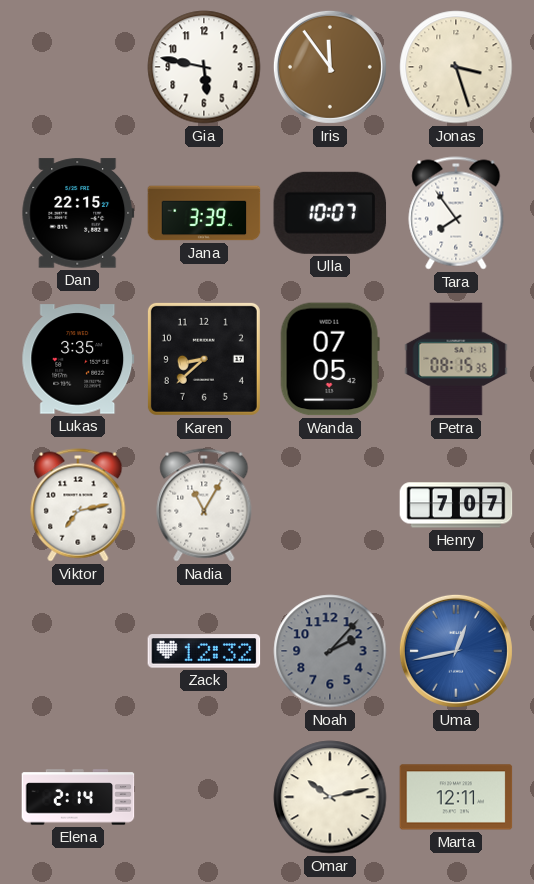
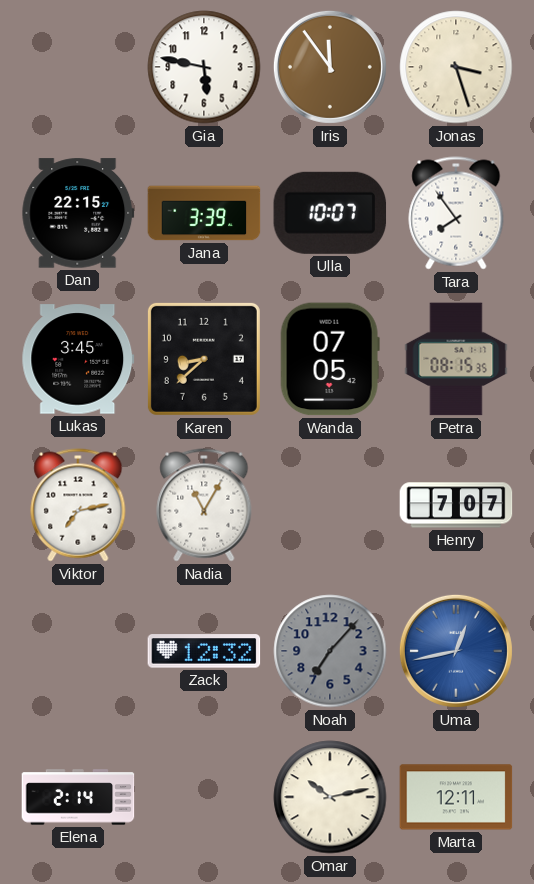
Lukas: 3:35 -> 3:45 (78, 359)
Noah: 2:07 -> 7:07 (330, 651)
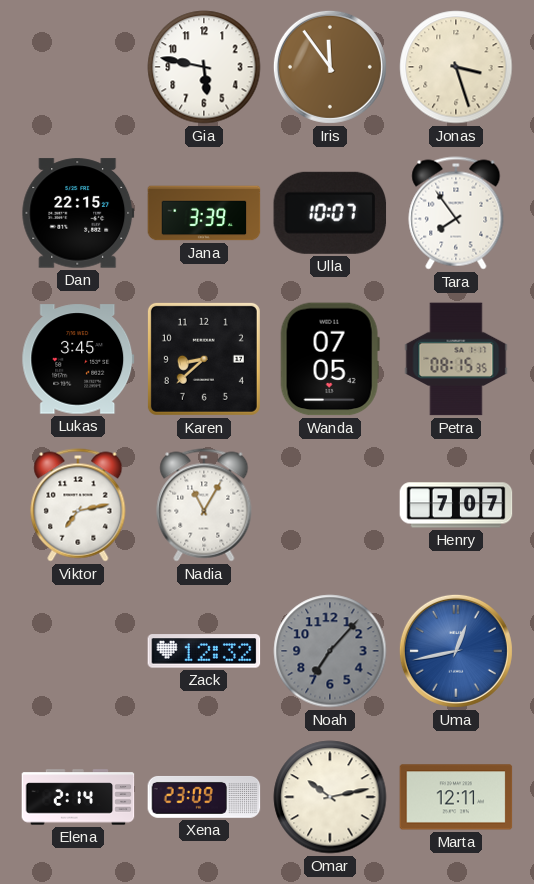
Xena: none -> 23:09 (204, 797)
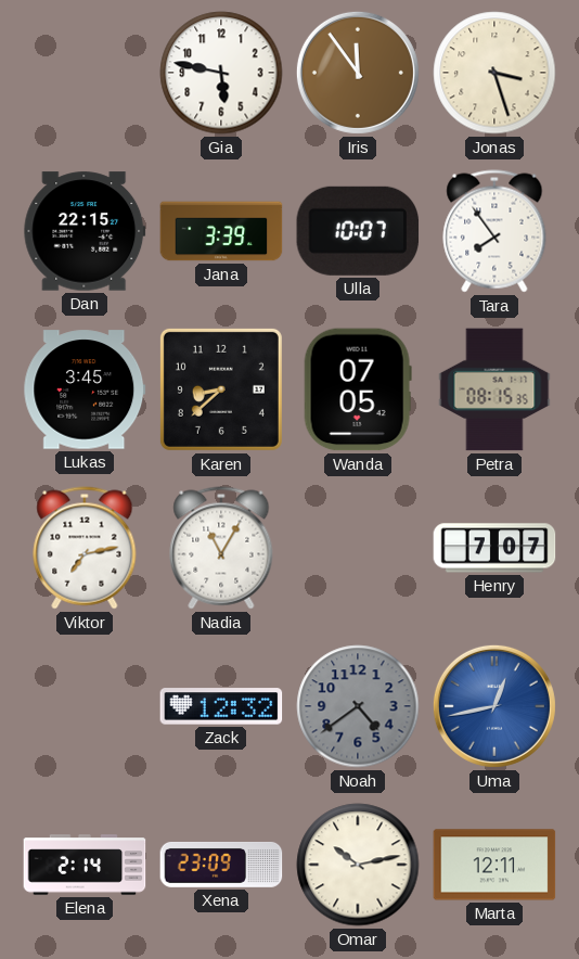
Noah: 7:07 -> 4:39 (358, 706)
